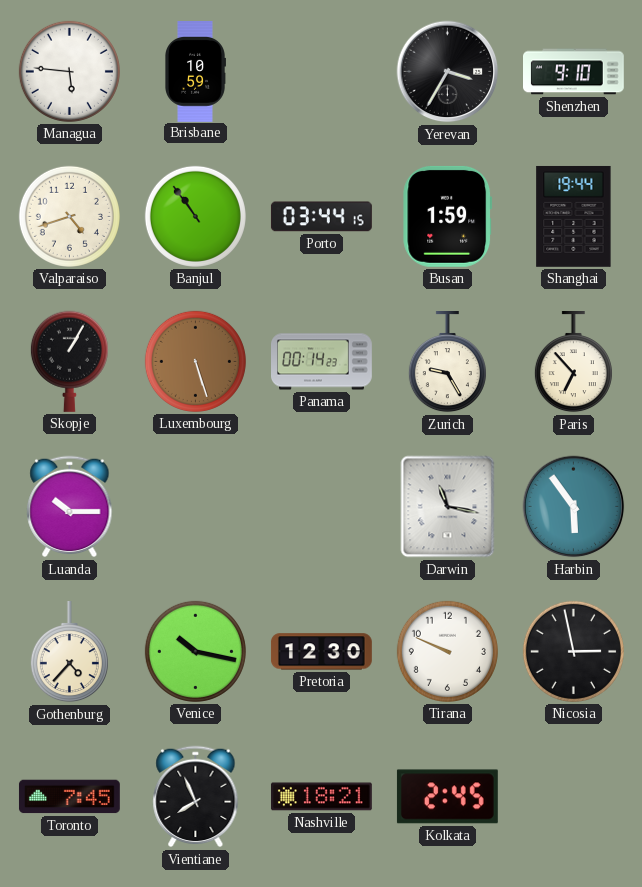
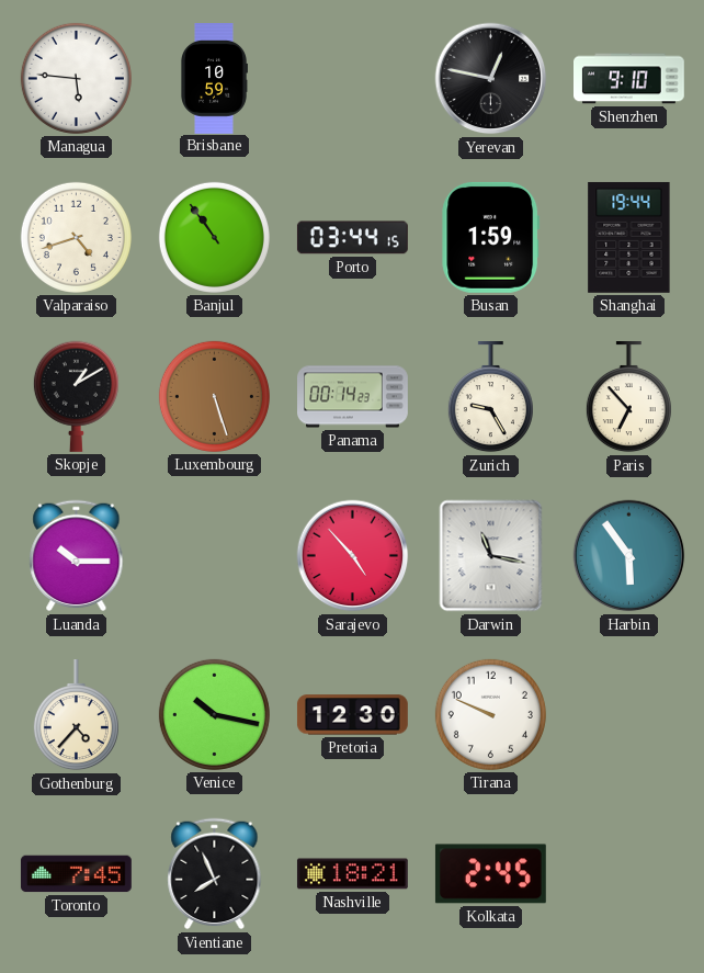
Yerevan: 3:35 -> 12:47 (491, 79)
Skopje: 1:05 -> 1:10 (76, 396)
Sarajevo: none -> 4:53 (353, 556)
Nicosia: 2:58 -> none (573, 651)
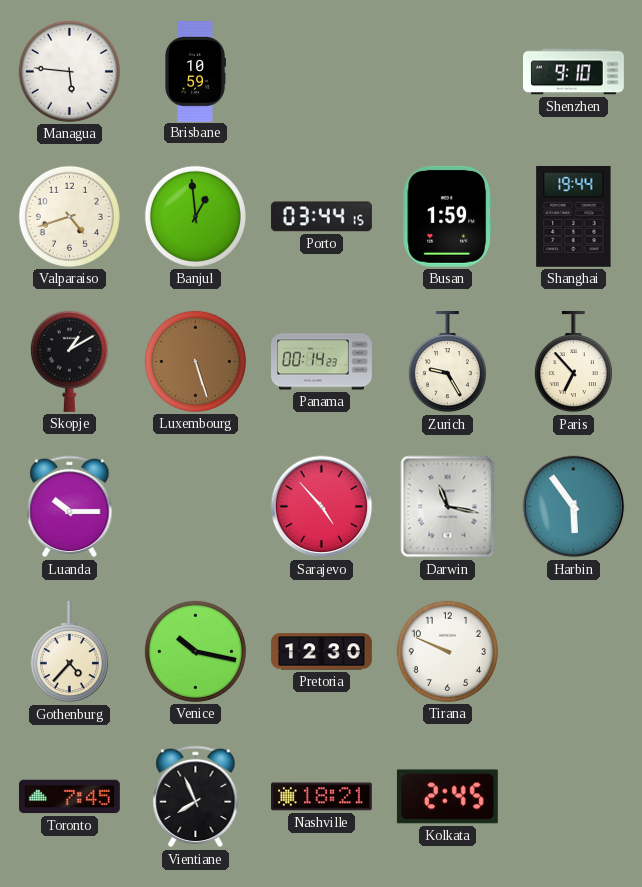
Yerevan: 12:47 -> none (491, 79)
Banjul: 10:54 -> 12:59 (195, 216)
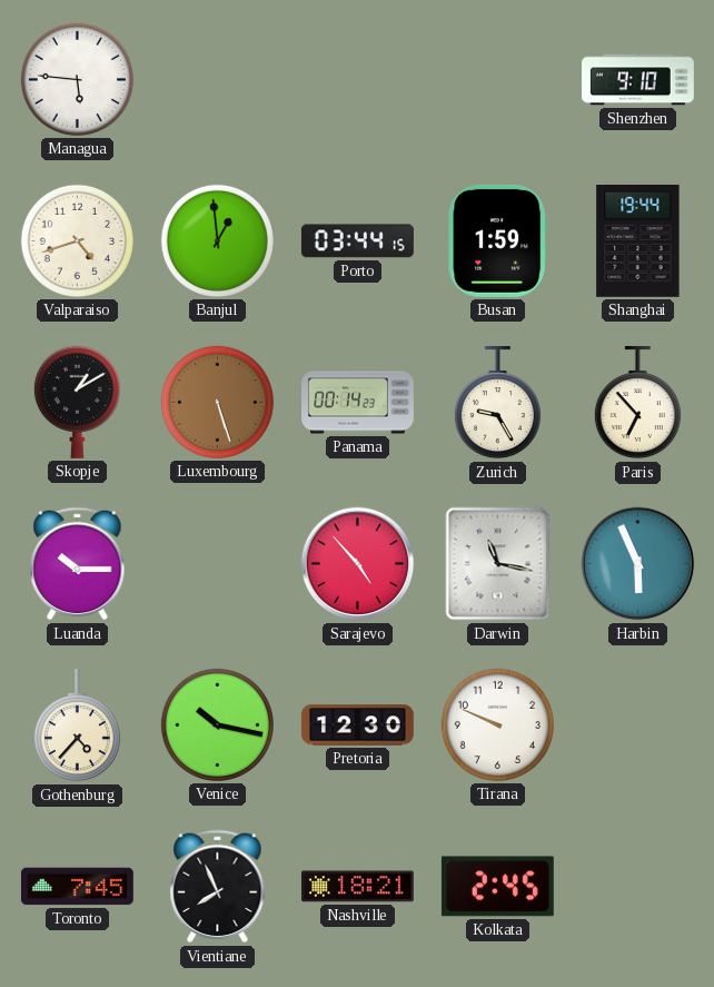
Brisbane: 10:59 -> none (196, 72)
Harbin: 5:54 -> 5:56 (638, 564)
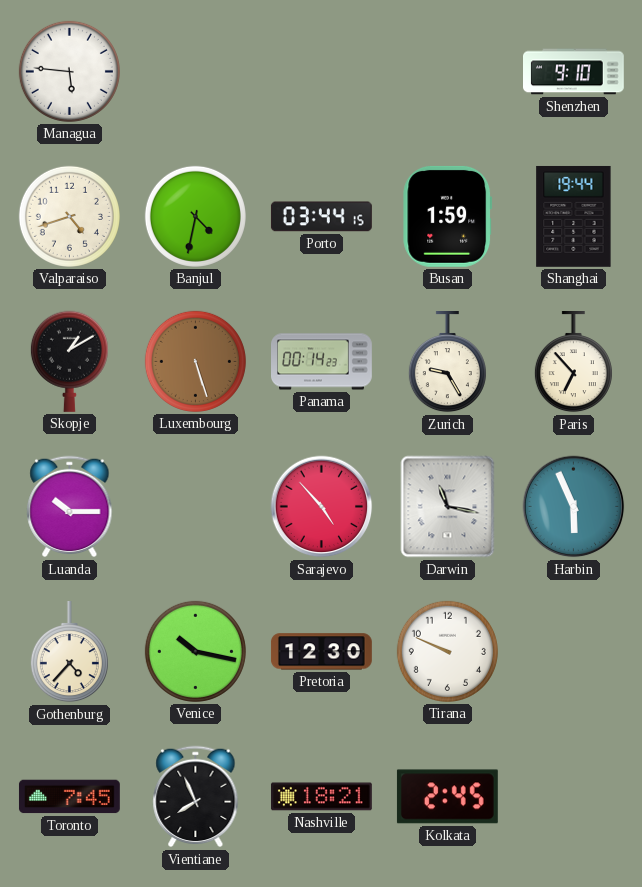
Banjul: 12:59 -> 4:32 (195, 216)
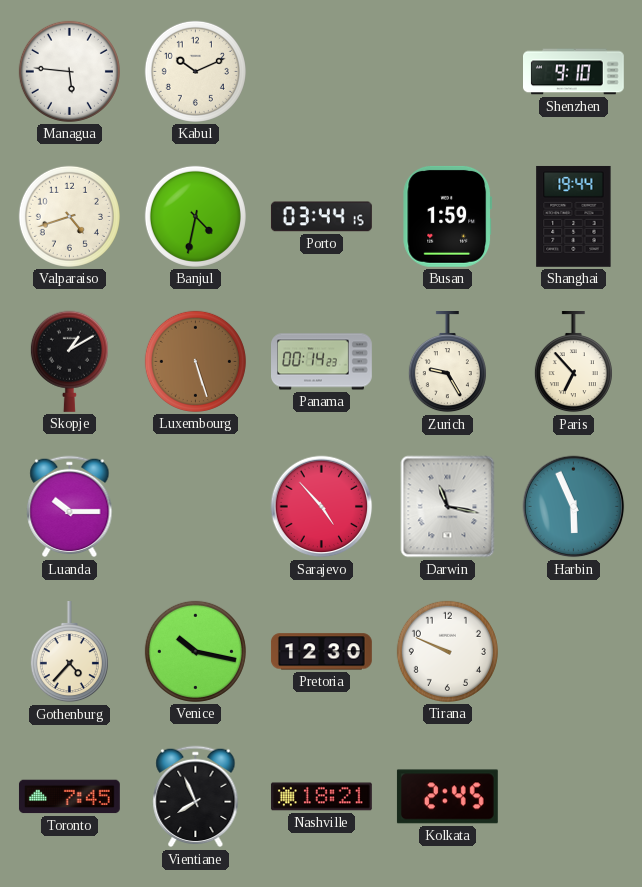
Kabul: none -> 10:11 (195, 71)
